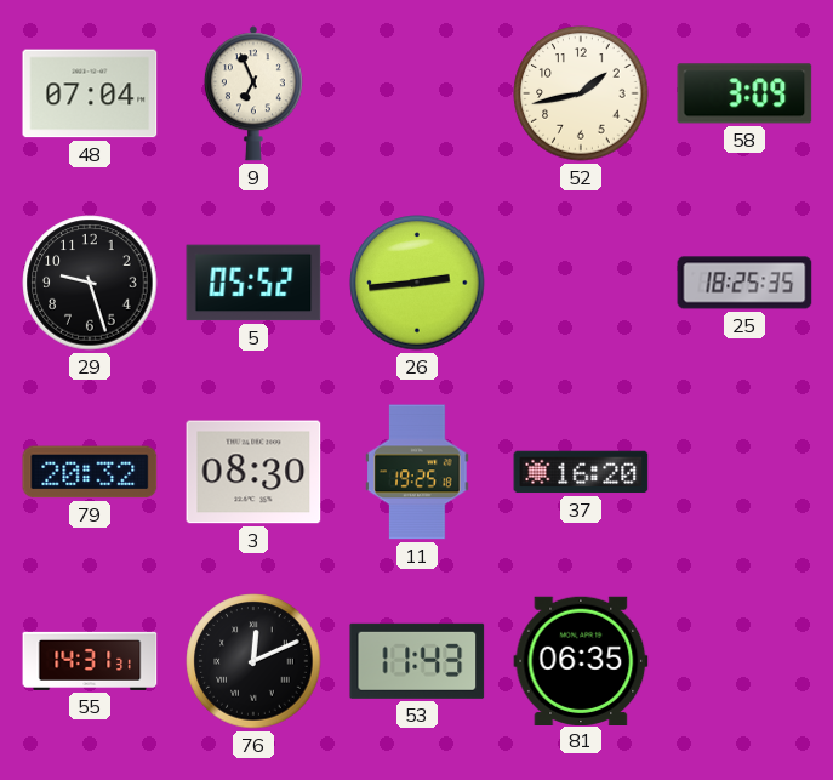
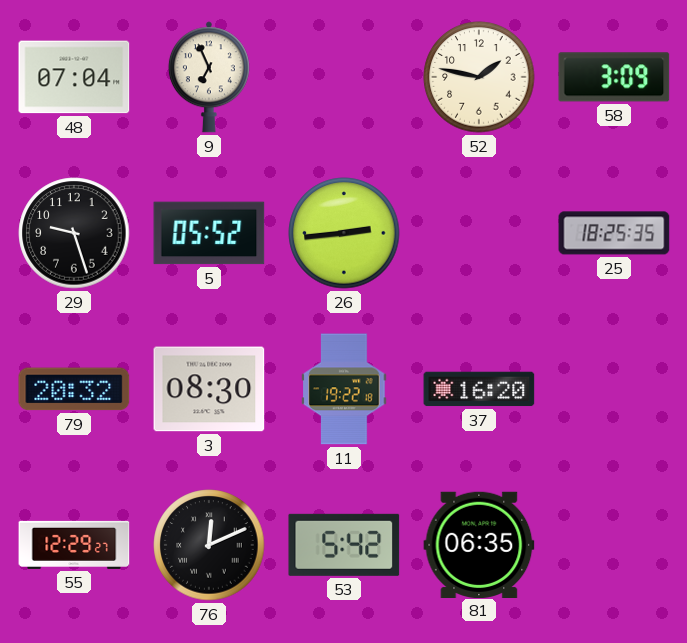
52: 1:43 -> 1:47 (479, 77)
11: 19:25 -> 19:22 (344, 389)
55: 14:31 -> 12:29 (74, 545)
53: 11:43 -> 5:42 (344, 545)
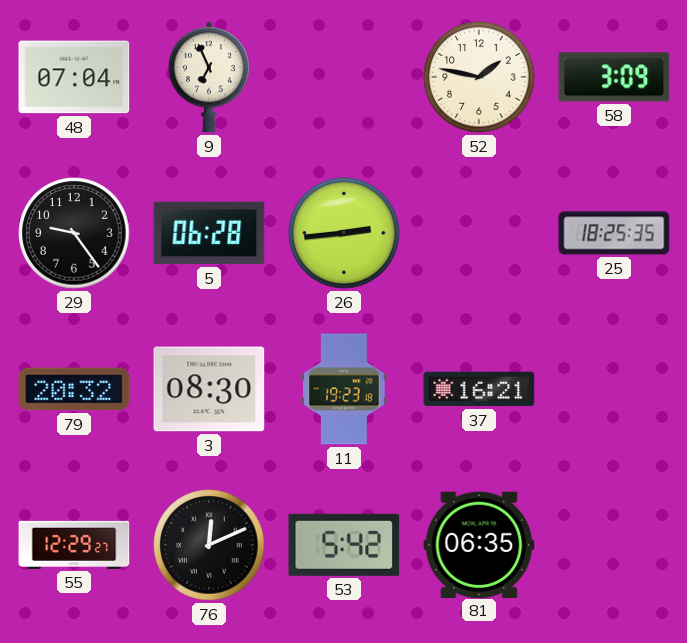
29: 9:27 -> 9:24 (74, 233)
5: 05:52 -> 06:28 (209, 233)
11: 19:22 -> 19:23 (344, 389)
37: 16:20 -> 16:21 (479, 389)
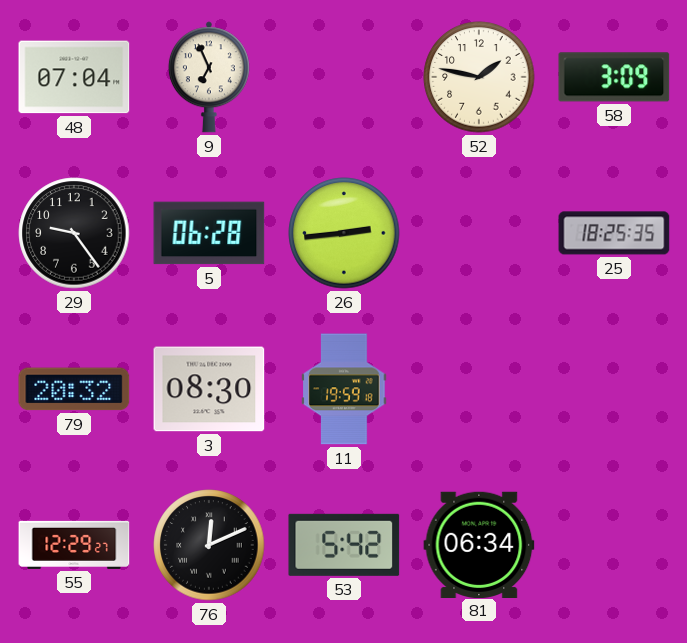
11: 19:23 -> 19:59 (344, 389)
37: 16:21 -> none (479, 389)
81: 06:35 -> 06:34 (479, 544)
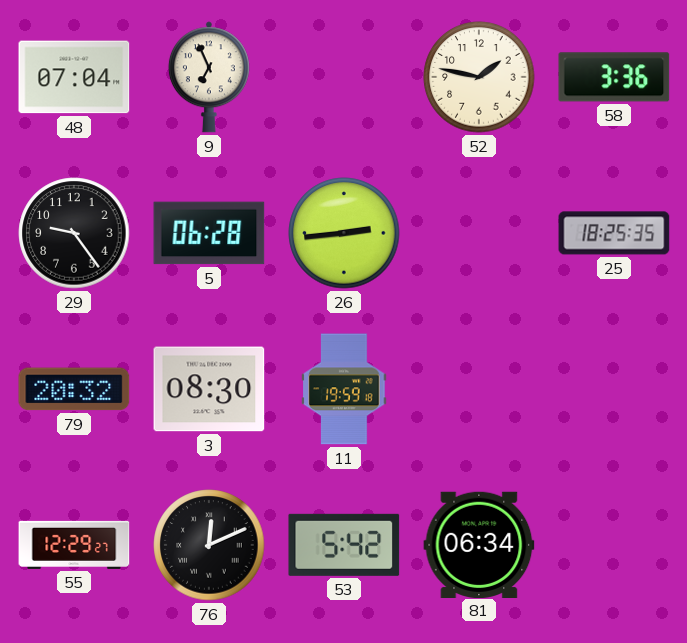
58: 3:09 -> 3:36 (614, 77)
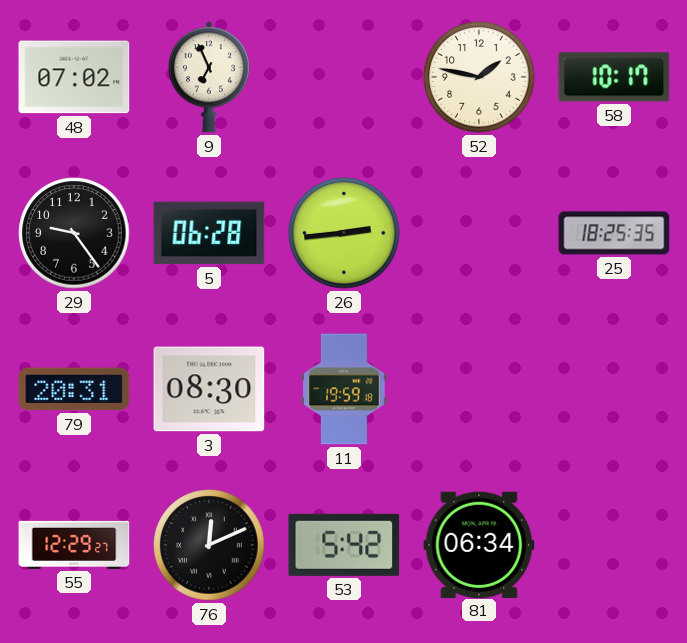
48: 07:04 -> 07:02 (74, 77)
58: 3:36 -> 10:17 (614, 77)
79: 20:32 -> 20:31 (74, 389)
